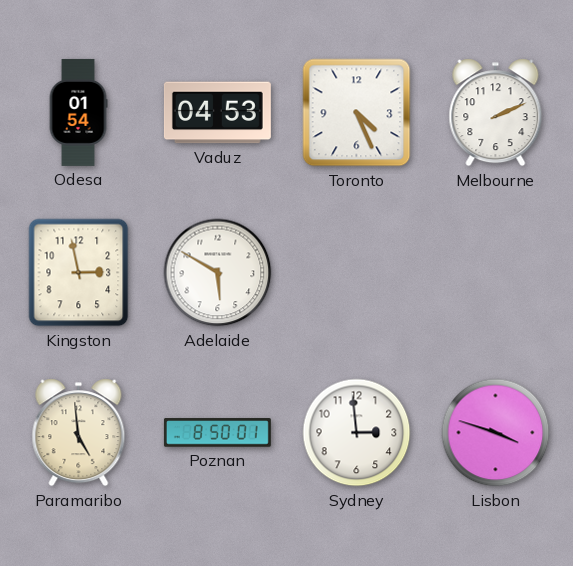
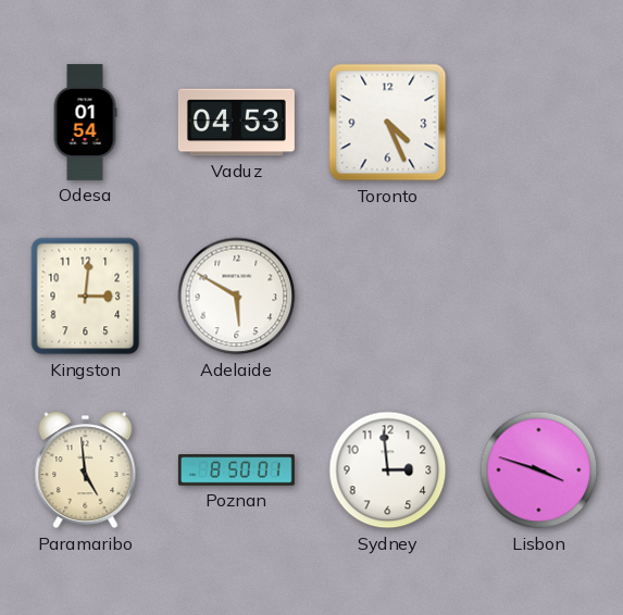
Melbourne: 2:11 -> none (496, 113)
Kingston: 2:58 -> 3:01 (86, 297)
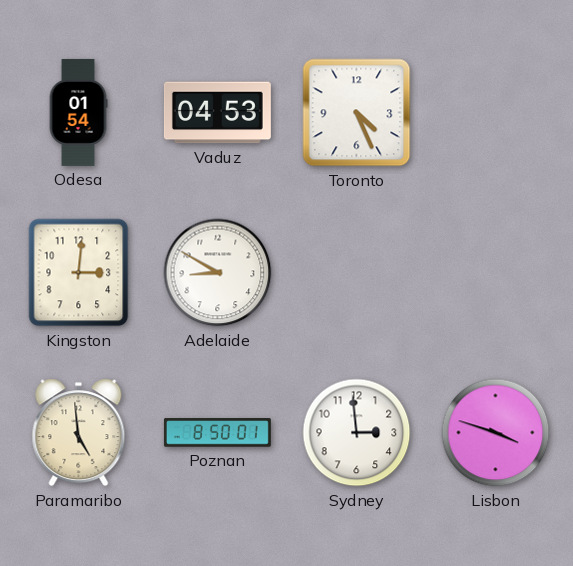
Adelaide: 5:50 -> 8:50 (218, 273)
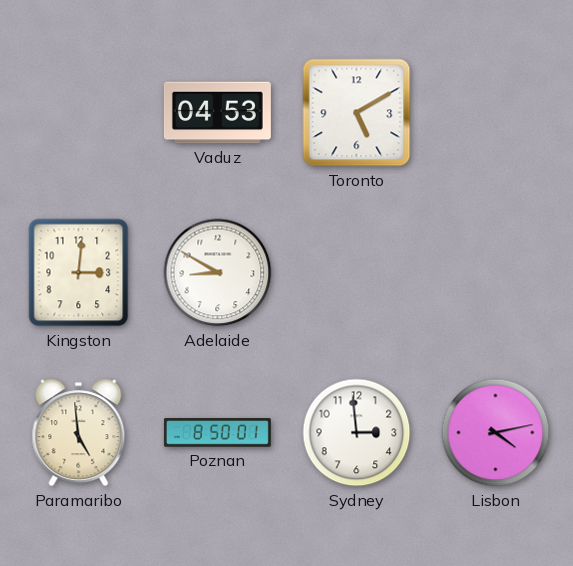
Odesa: 01:54 -> none (78, 112)
Toronto: 4:26 -> 5:10 (357, 113)
Lisbon: 3:48 -> 4:13 (496, 433)
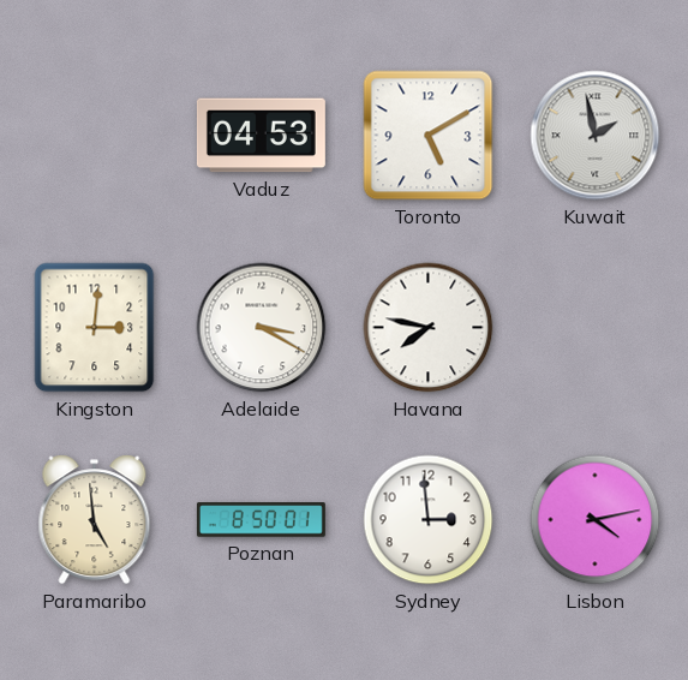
Kuwait: none -> 1:58 (596, 136)
Adelaide: 8:50 -> 3:20 (262, 328)
Havana: none -> 7:47 (429, 328)
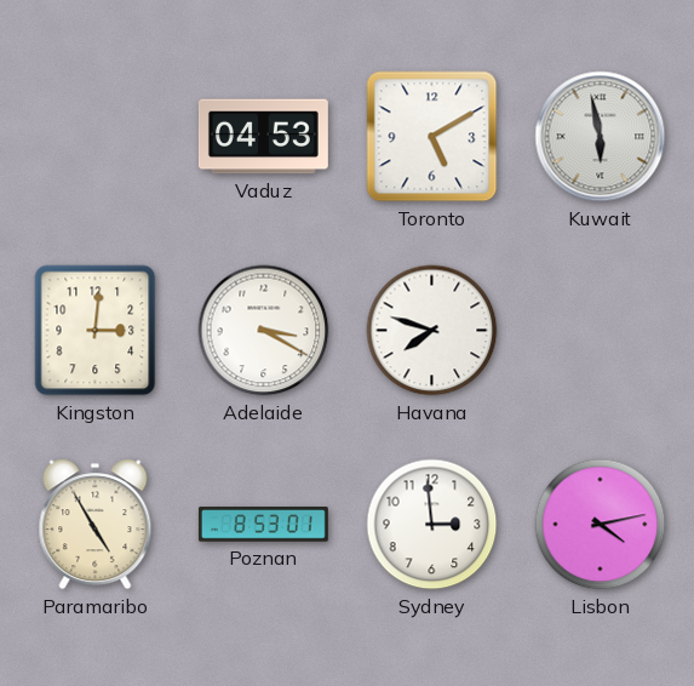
Kuwait: 1:58 -> 5:58 (601, 137)
Havana: 7:47 -> 7:48 (432, 331)
Paramaribo: 4:59 -> 4:55 (96, 525)
Poznan: 8:50 -> 8:53 (263, 525)
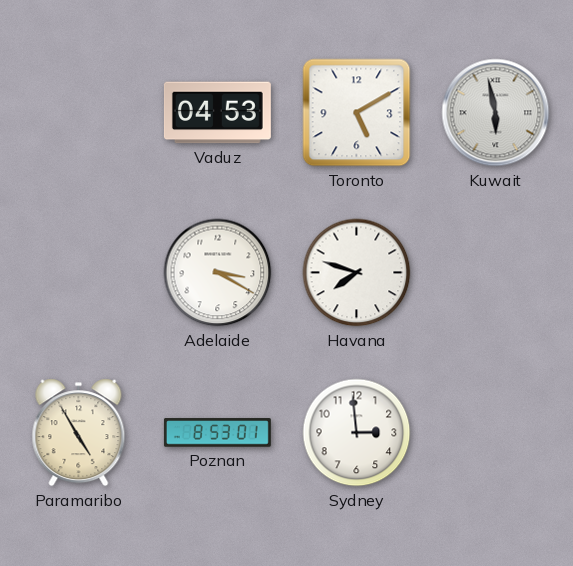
Kingston: 3:01 -> none (96, 331)
Lisbon: 4:13 -> none (601, 525)
